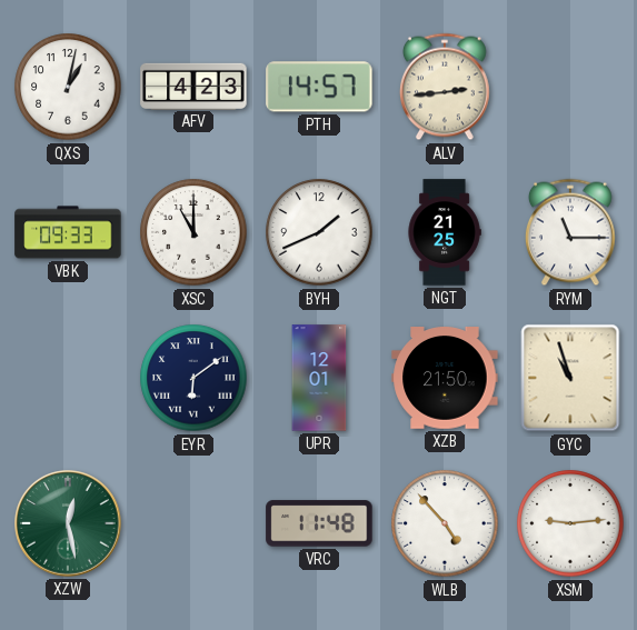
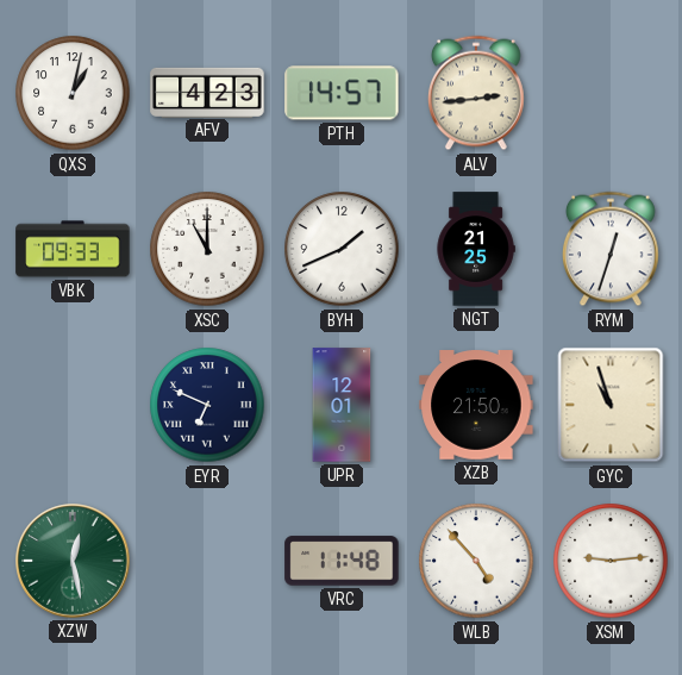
RYM: 11:15 -> 12:33 (611, 249)
EYR: 6:09 -> 6:49 (207, 405)
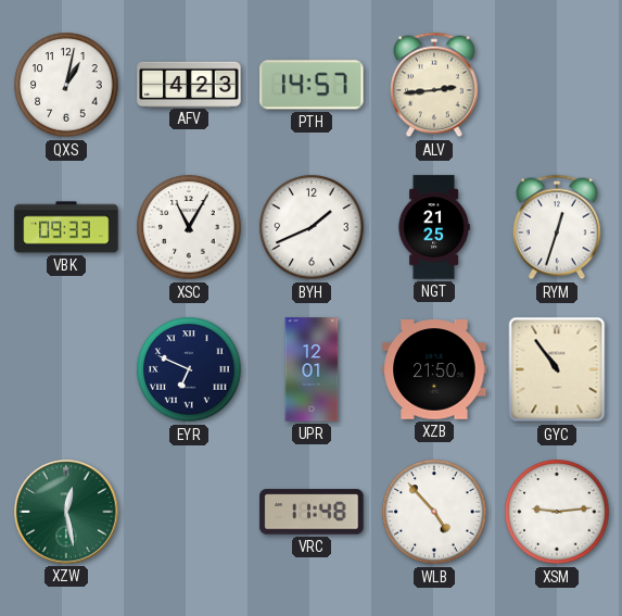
XSC: 11:00 -> 11:05 (189, 227)
GYC: 10:57 -> 10:54 (557, 369)
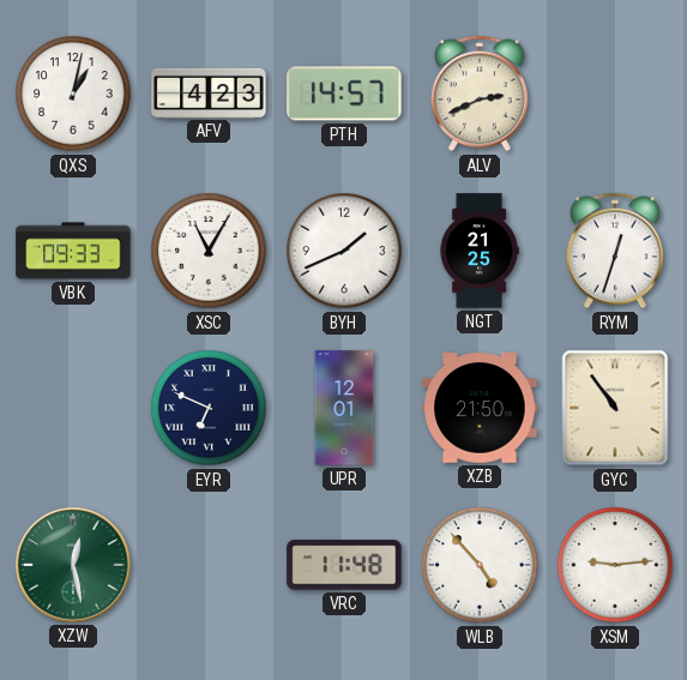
ALV: 2:44 -> 2:41 (480, 94)
